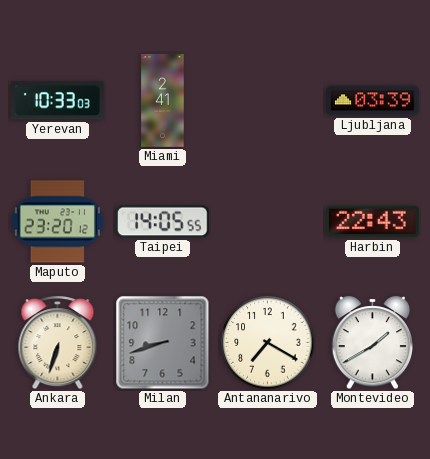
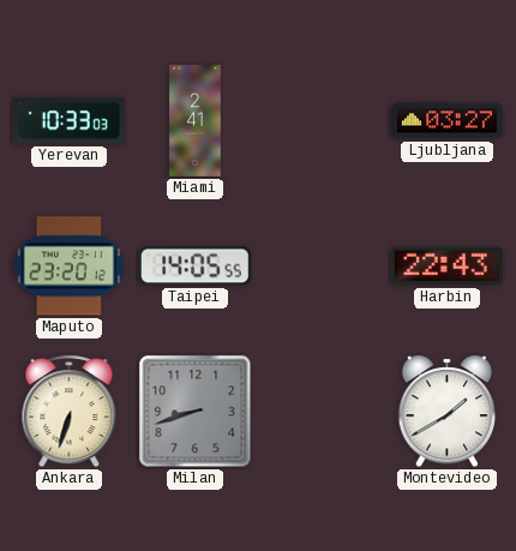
Ljubljana: 03:39 -> 03:27 (448, 121)
Antananarivo: 7:20 -> none (268, 343)
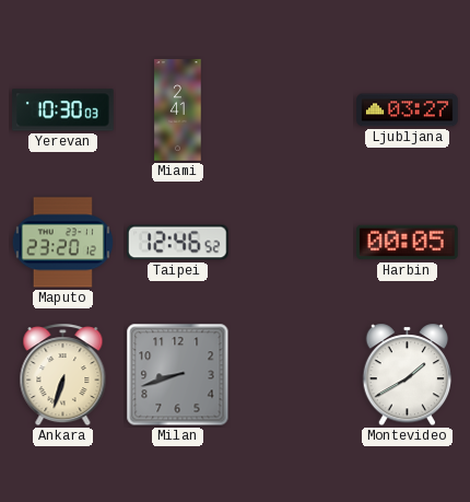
Yerevan: 10:33 -> 10:30 (63, 110)
Taipei: 14:05 -> 12:46 (177, 243)
Harbin: 22:43 -> 00:05 (408, 243)
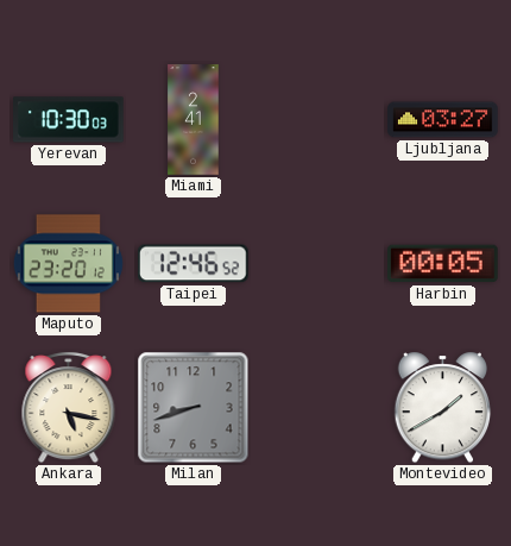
Ankara: 6:33 -> 5:17 (69, 408)
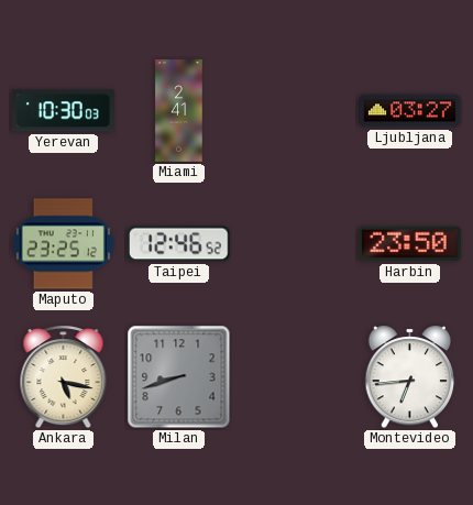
Maputo: 23:20 -> 23:25 (63, 244)
Harbin: 00:05 -> 23:50 (410, 244)
Montevideo: 1:40 -> 6:44 (410, 377)
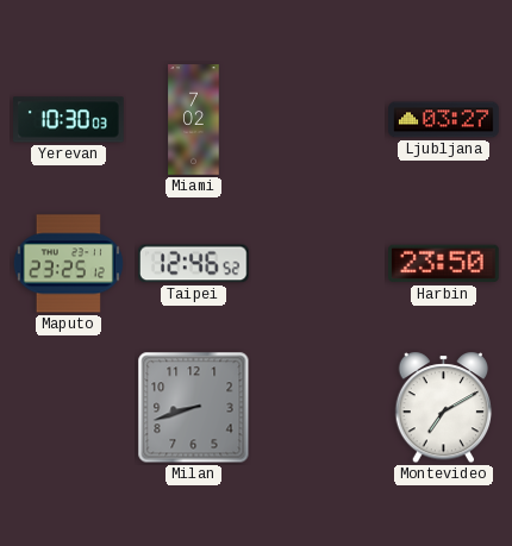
Miami: 2:41 -> 7:02 (194, 120)
Ankara: 5:17 -> none (64, 377)
Montevideo: 6:44 -> 7:10 (444, 408)
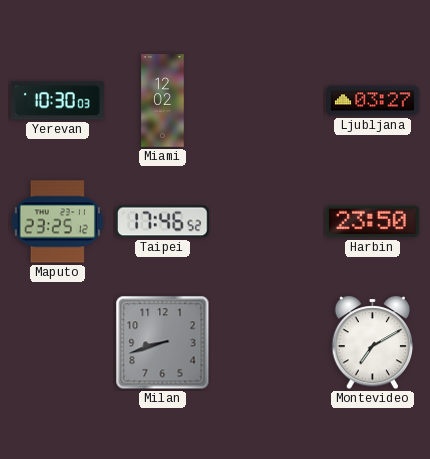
Miami: 7:02 -> 12:02 (163, 101)
Taipei: 12:46 -> 17:46 (162, 222)
